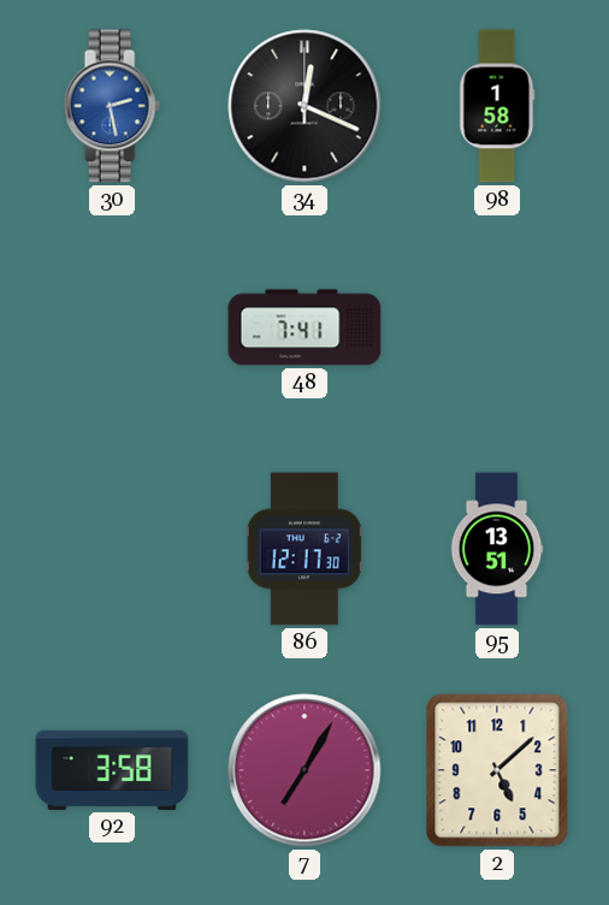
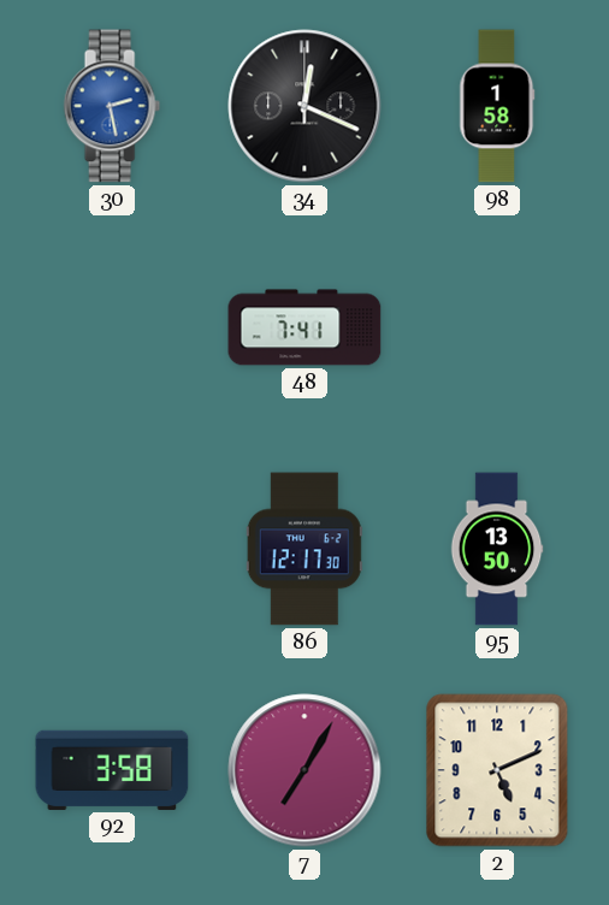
95: 13:51 -> 13:50 (497, 549)
2: 5:08 -> 5:11 (497, 770)
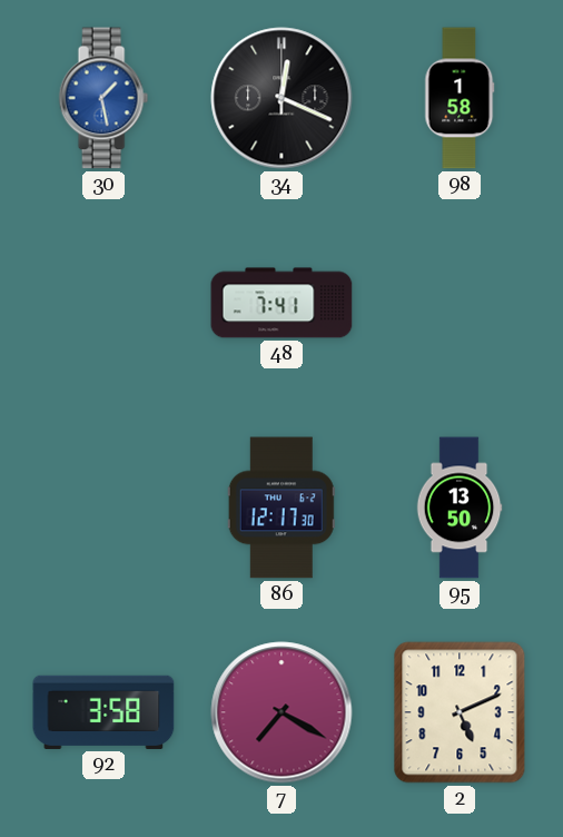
30: 2:28 -> 1:28 (103, 98)
7: 7:05 -> 7:20 (281, 712)
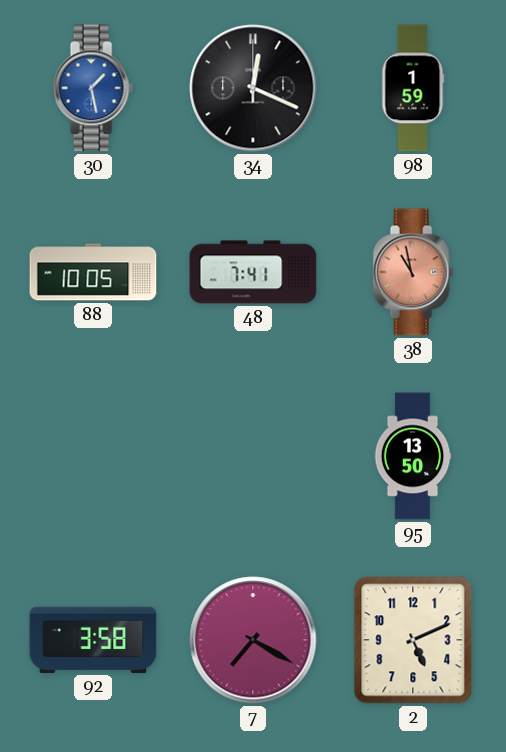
98: 1:58 -> 1:59 (413, 88)
88: none -> 10:05 (93, 272)
38: none -> 10:58 (413, 272)
86: 12:17 -> none (281, 508)
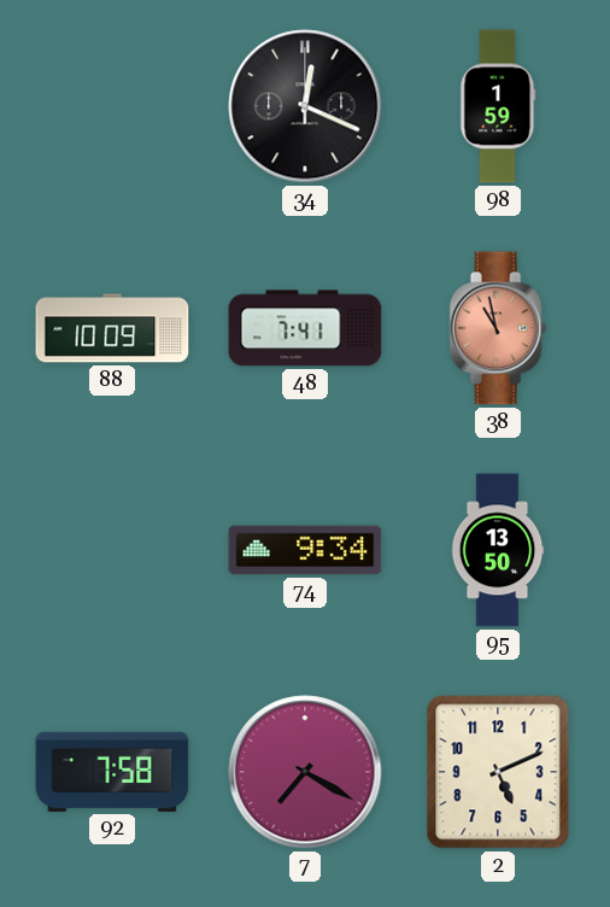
30: 1:28 -> none (93, 88)
88: 10:05 -> 10:09 (112, 328)
74: none -> 9:34 (305, 550)
92: 3:58 -> 7:58 (112, 772)
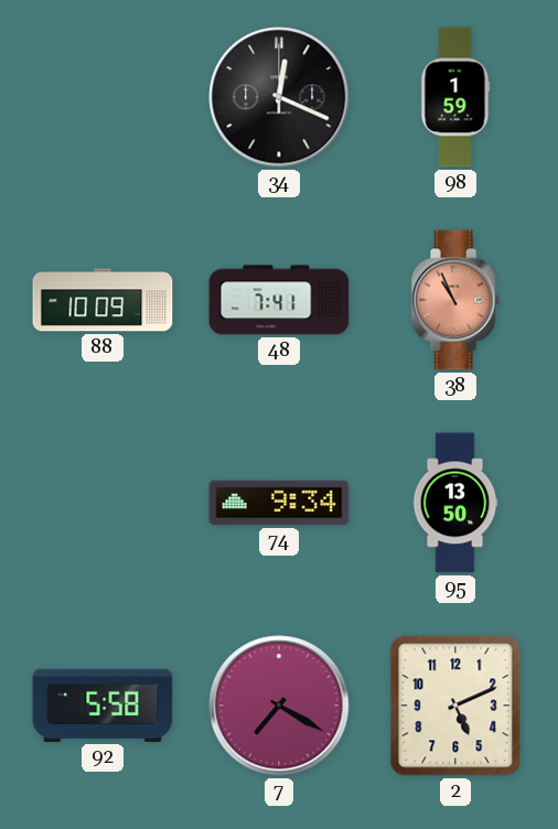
38: 10:58 -> 10:56 (455, 300)
92: 7:58 -> 5:58 (103, 706)
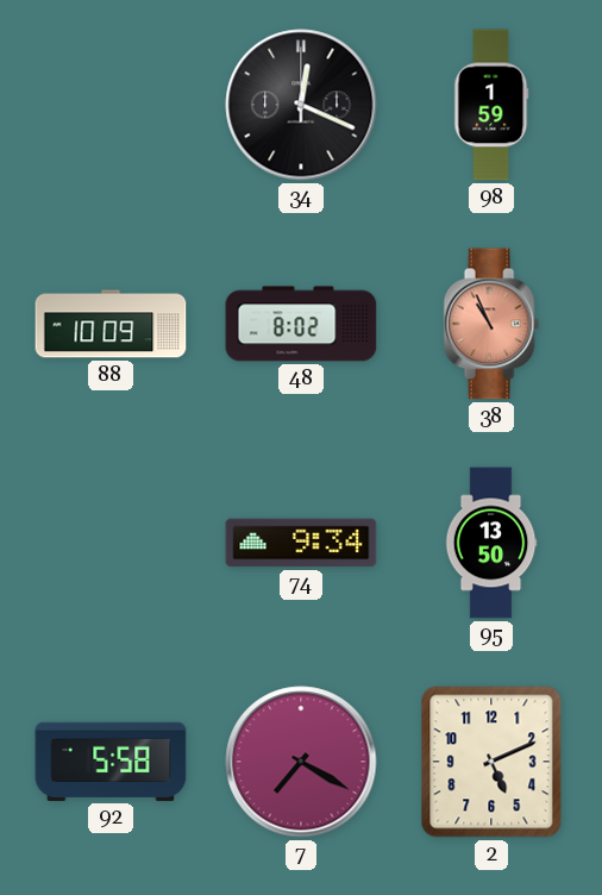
48: 7:41 -> 8:02 (301, 324)
